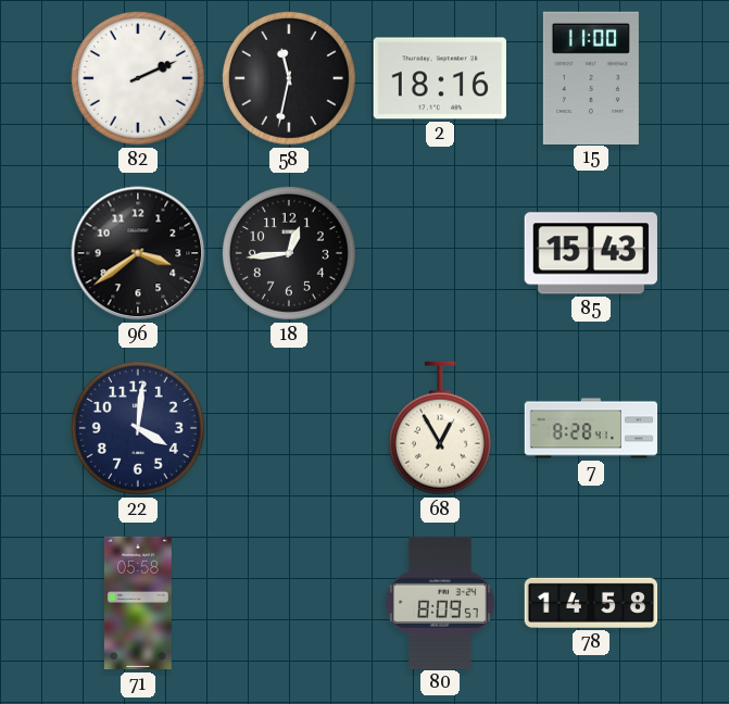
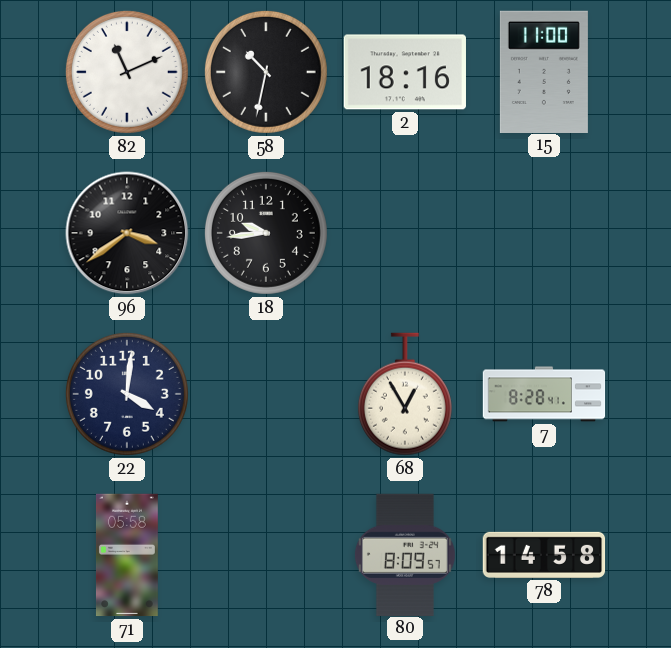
82: 2:11 -> 11:11 (127, 72)
58: 11:32 -> 10:32 (266, 72)
18: 12:44 -> 9:44 (266, 233)
85: 15:43 -> none (591, 253)
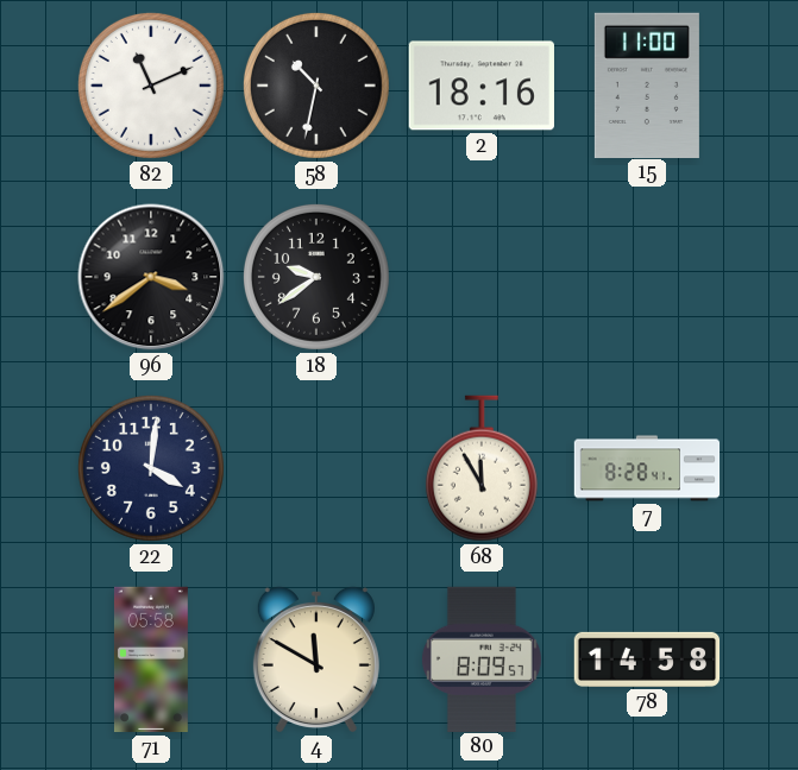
18: 9:44 -> 9:39 (316, 277)
68: 12:55 -> 11:55 (482, 468)
4: none -> 11:50 (316, 659)
